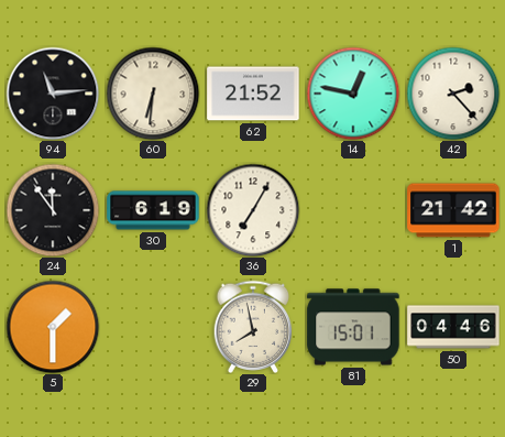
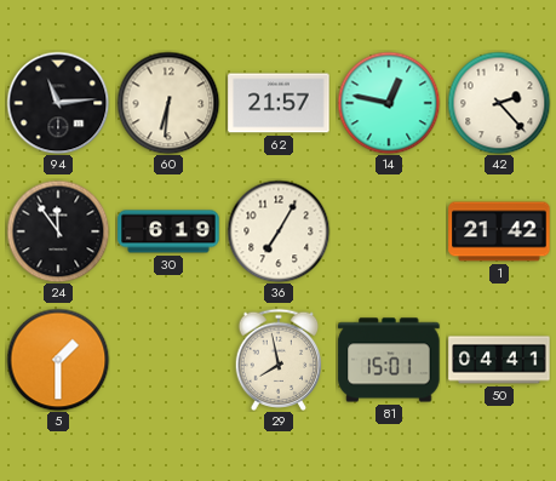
62: 21:52 -> 21:57 (279, 103)
50: 04:46 -> 04:41 (499, 360)
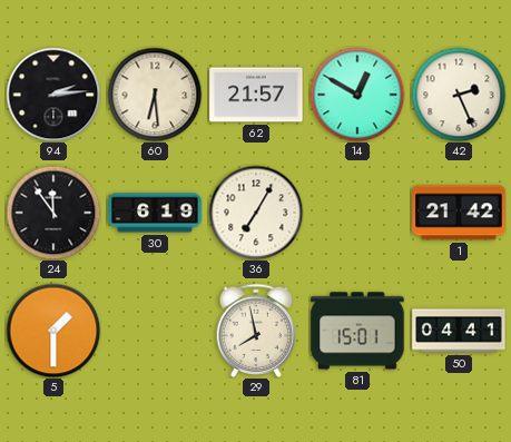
94: 11:14 -> 2:14 (53, 95)
60: 6:31 -> 6:29 (155, 95)
14: 12:47 -> 12:50 (357, 95)
42: 2:23 -> 2:26 (459, 95)
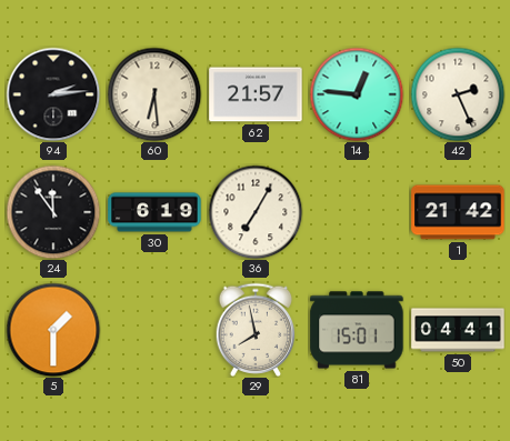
14: 12:50 -> 12:46 (357, 94)
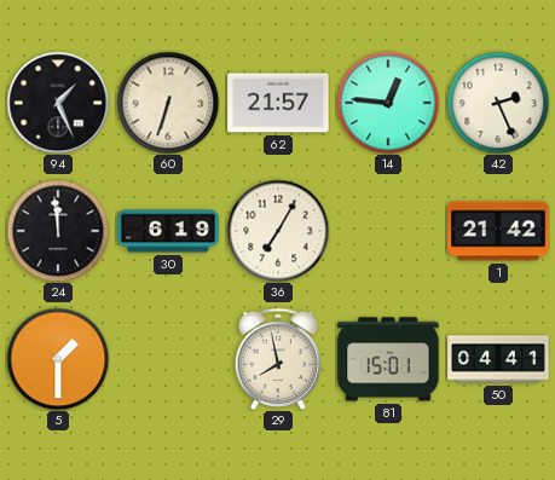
94: 2:14 -> 1:26 (58, 103)
60: 6:29 -> 6:33 (168, 103)
24: 11:54 -> 11:59 (58, 231)
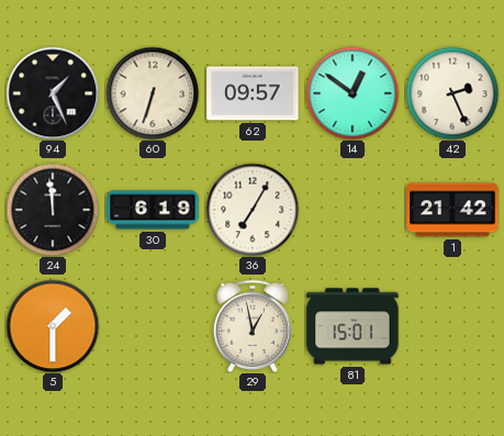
62: 21:57 -> 09:57 (253, 93)
14: 12:46 -> 12:51 (352, 93)
29: 7:58 -> 12:58 (253, 325)
50: 04:41 -> none (498, 359)
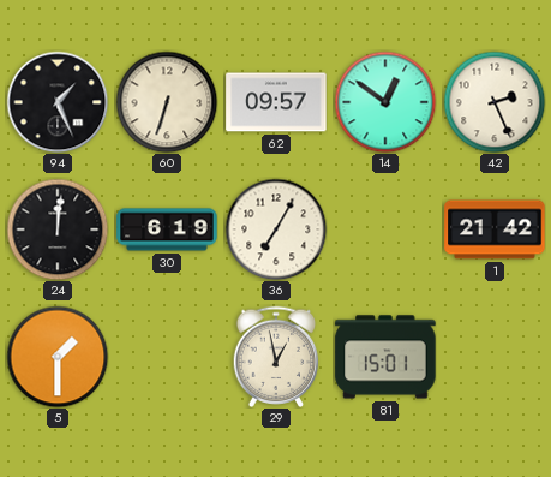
24: 11:59 -> 12:01 (58, 229)
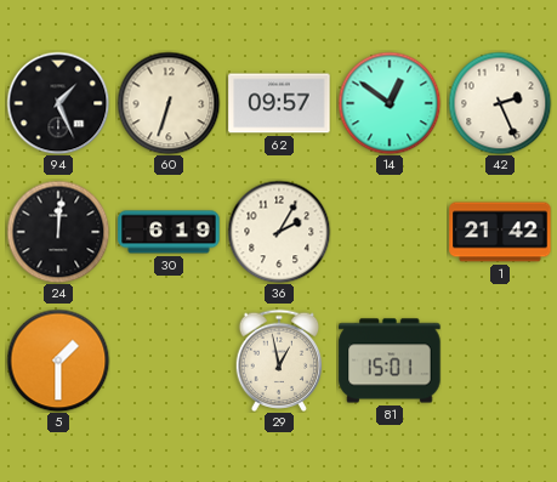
36: 7:05 -> 2:05 (279, 232)
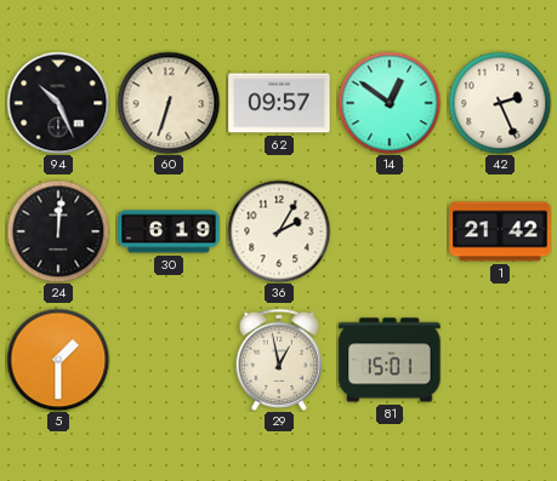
94: 1:26 -> 10:26 (58, 103)
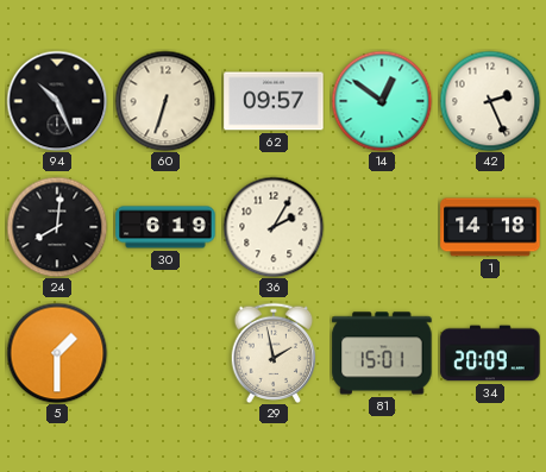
24: 12:01 -> 8:01 (57, 227)
1: 21:42 -> 14:18 (490, 227)
29: 12:58 -> 1:58 (274, 352)
34: none -> 20:09 (490, 353)
